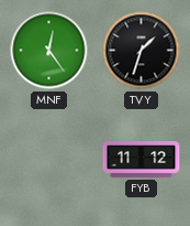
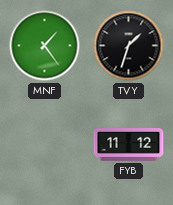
MNF: 12:24 -> 1:24 (45, 46)
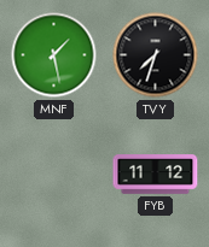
MNF: 1:24 -> 1:28 (54, 55)
TVY: 1:33 -> 7:33 (156, 55)
